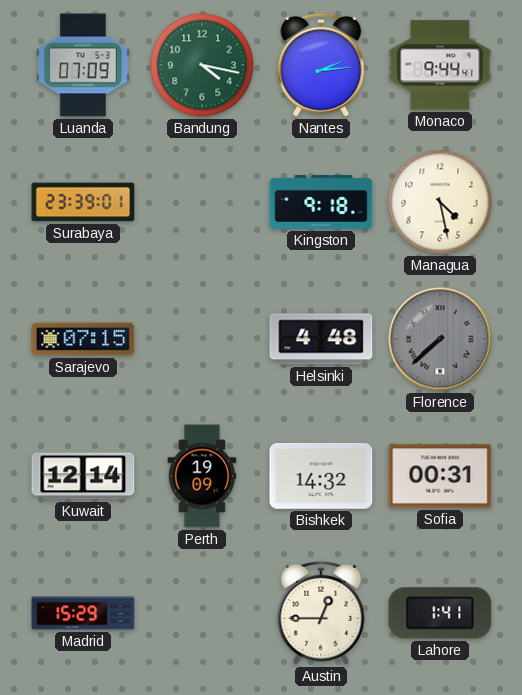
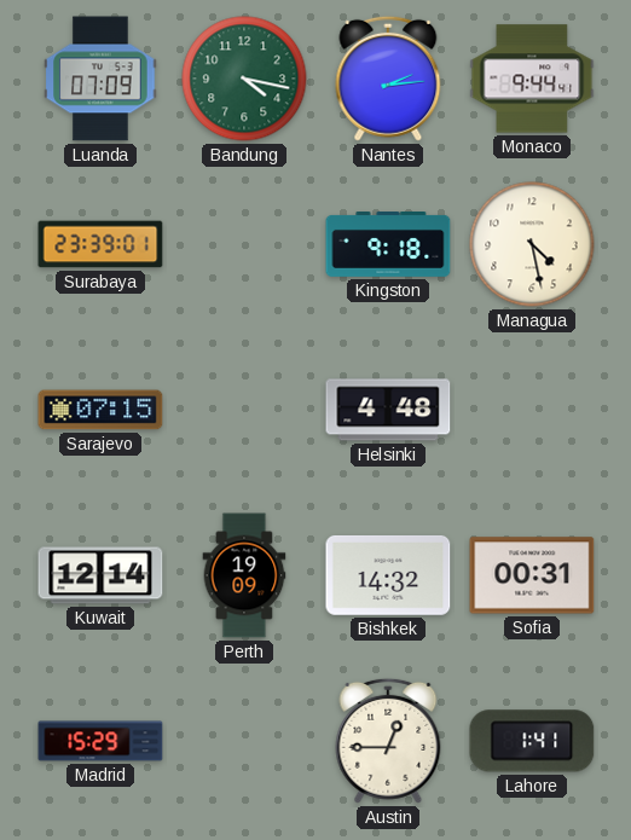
Florence: 7:38 -> none (440, 339)
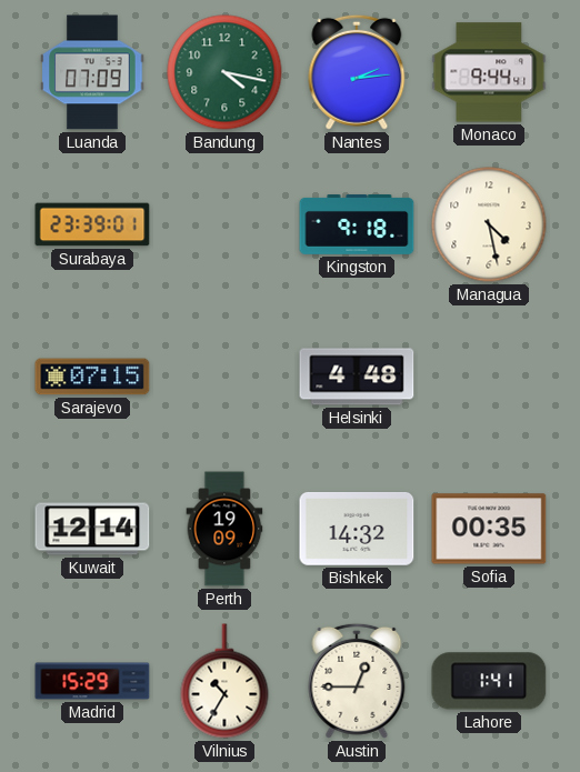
Sofia: 00:31 -> 00:35 (489, 529)
Vilnius: none -> 10:35 (224, 681)
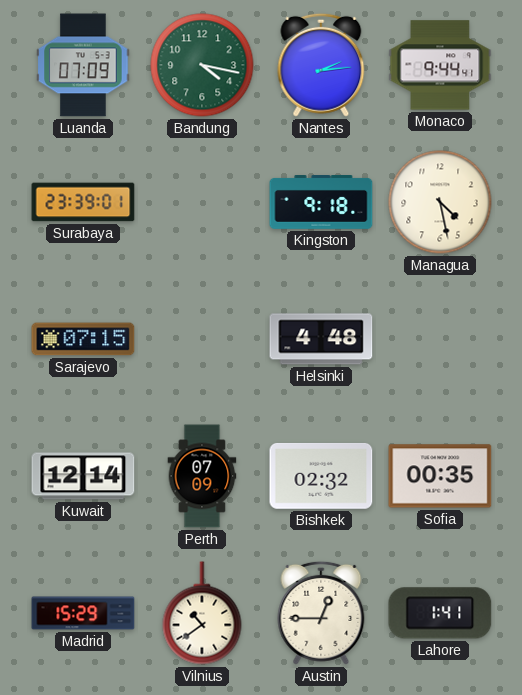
Perth: 19:09 -> 07:09 (202, 476)
Bishkek: 14:32 -> 02:32 (321, 476)
Vilnius: 10:35 -> 10:39 (202, 613)
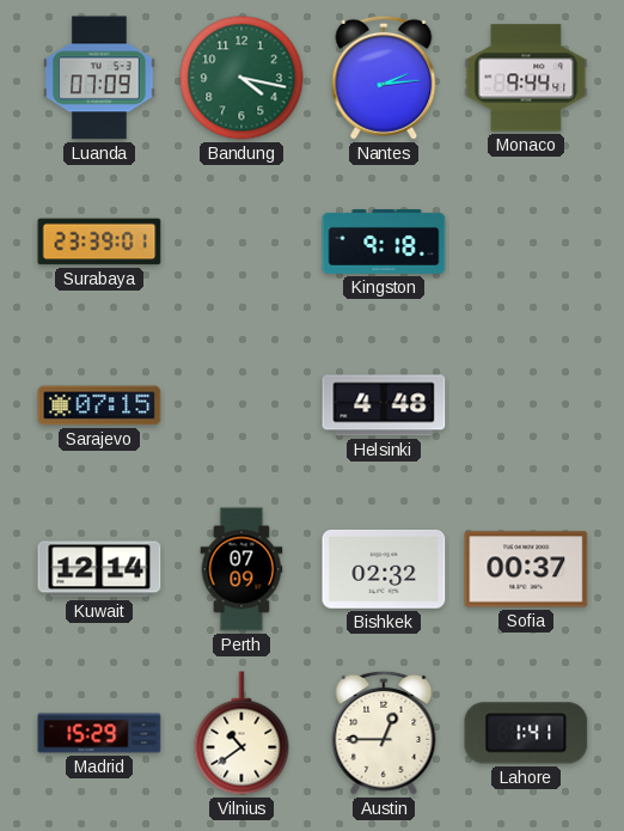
Managua: 4:28 -> none (440, 202)
Sofia: 00:35 -> 00:37 (526, 569)
